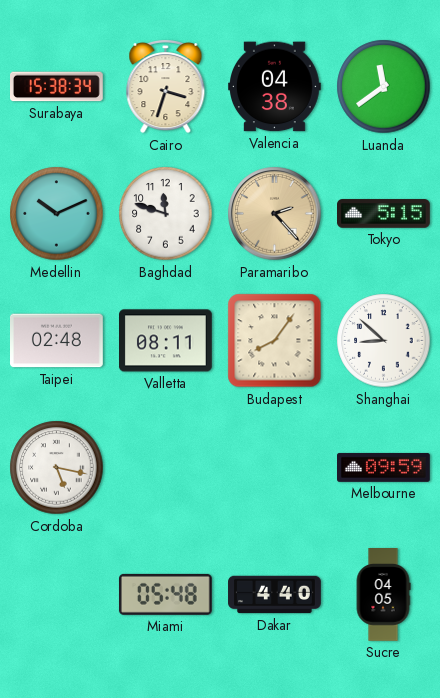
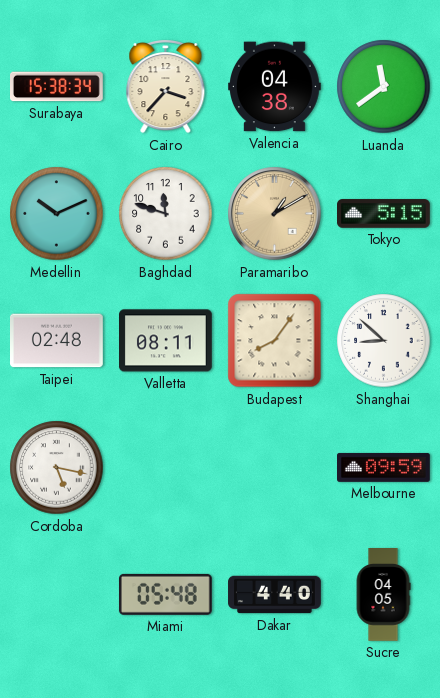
Cairo: 3:33 -> 3:37 (166, 87)
Paramaribo: 2:23 -> 1:10 (275, 214)
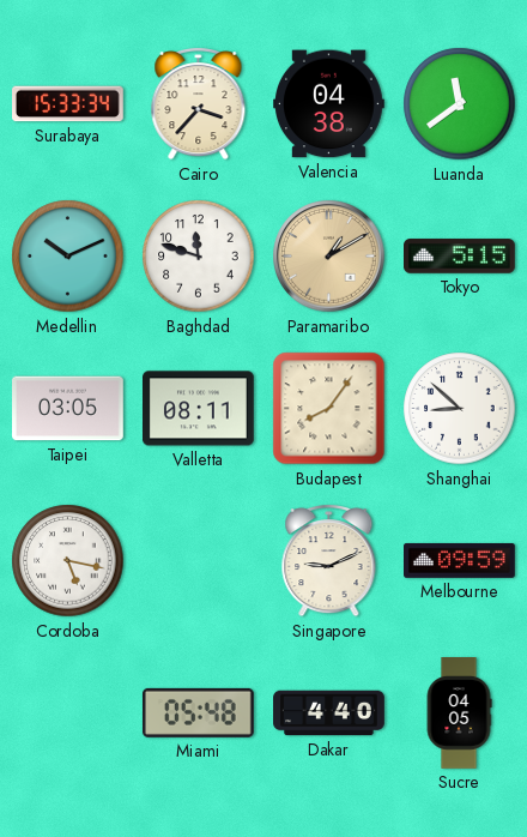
Surabaya: 15:38 -> 15:33 (68, 104)
Taipei: 02:48 -> 03:05 (68, 409)
Singapore: none -> 9:11 (329, 561)
